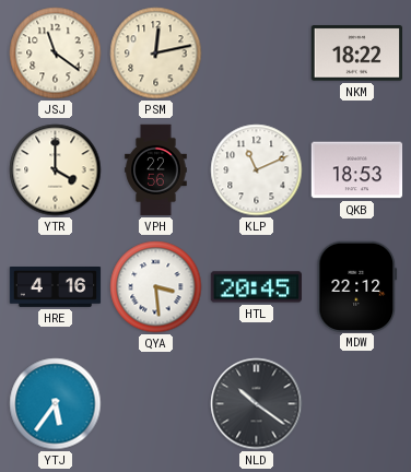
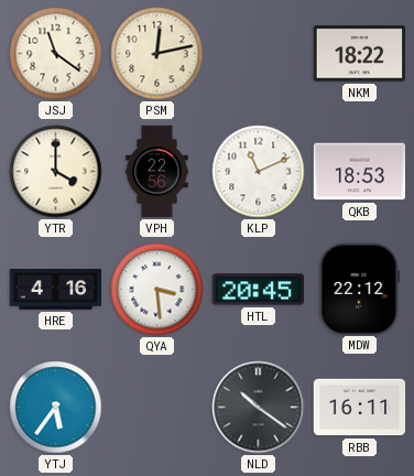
RBB: none -> 16:11 (360, 408)
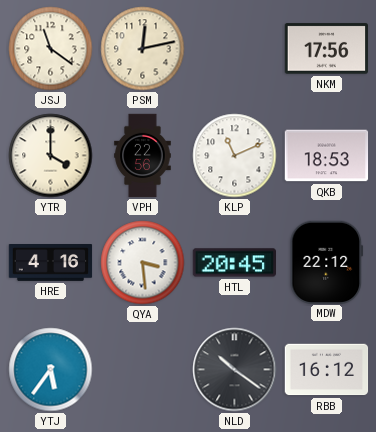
NKM: 18:22 -> 17:56 (327, 49)
RBB: 16:11 -> 16:12 (327, 370)
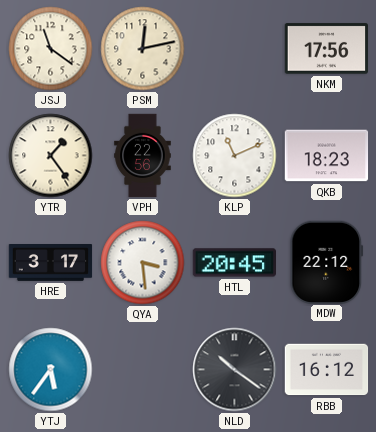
YTR: 4:00 -> 1:24 (51, 156)
QKB: 18:53 -> 18:23 (327, 156)
HRE: 4:16 -> 3:17 (51, 263)
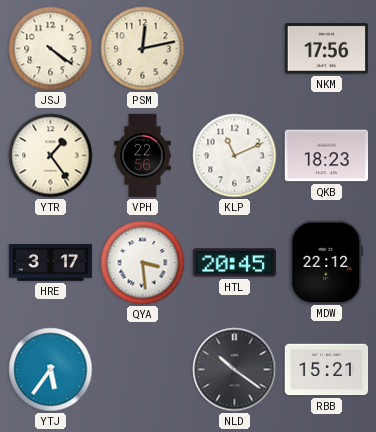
JSJ: 11:21 -> 4:21 (51, 49)
RBB: 16:12 -> 15:21 (327, 370)
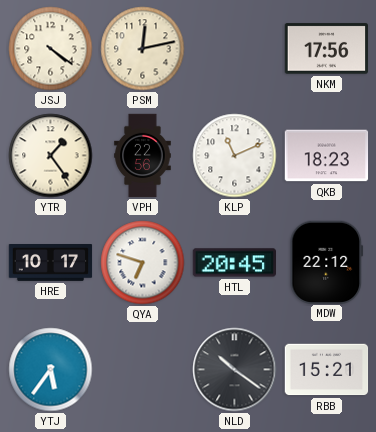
HRE: 3:17 -> 10:17 (51, 263)
QYA: 3:29 -> 6:48 (143, 263)
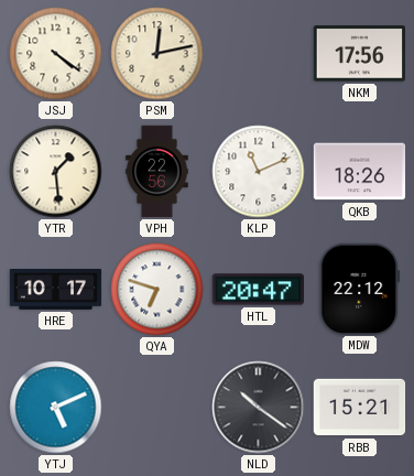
YTR: 1:24 -> 1:29 (56, 172)
QKB: 18:23 -> 18:26 (360, 172)
HTL: 20:45 -> 20:47 (259, 290)
YTJ: 5:36 -> 5:11 (56, 408)
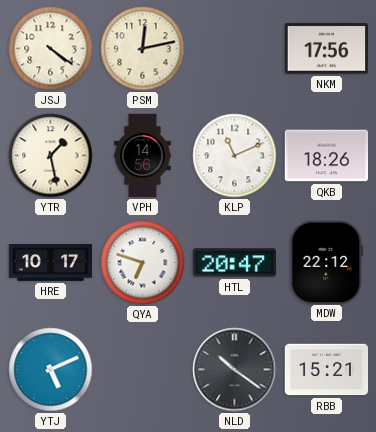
YTR: 1:29 -> 1:28 (51, 156)
VPH: 22:56 -> 14:56 (143, 156)
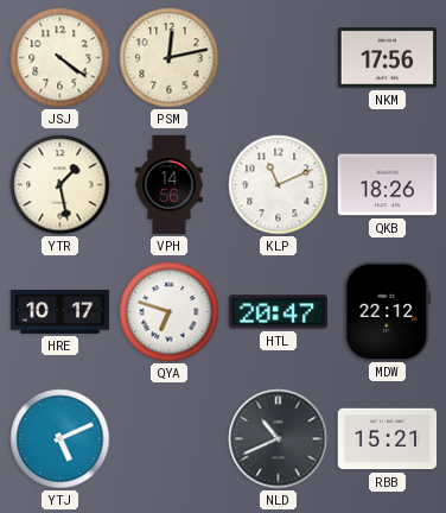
NLD: 10:21 -> 10:41 (279, 439)
